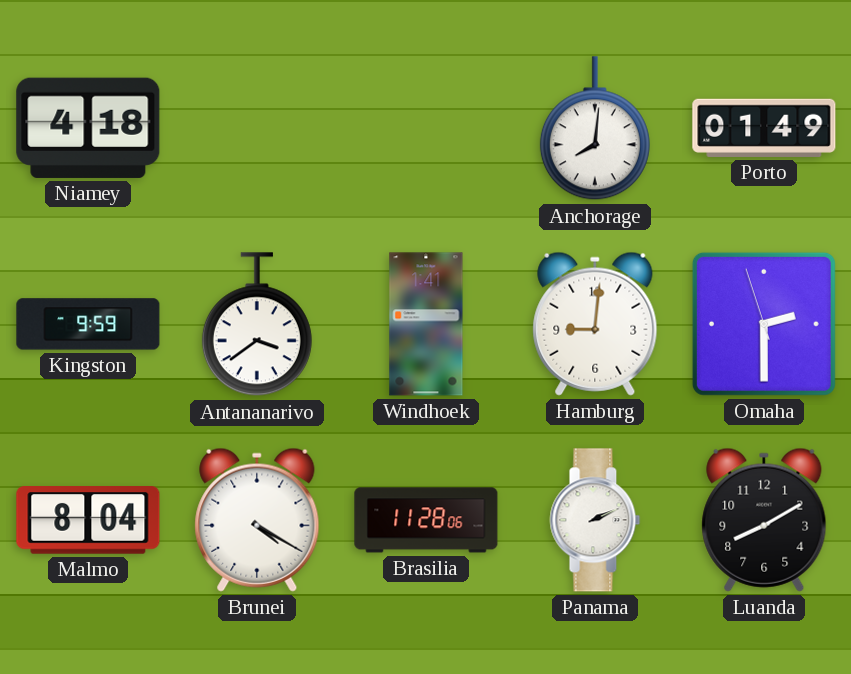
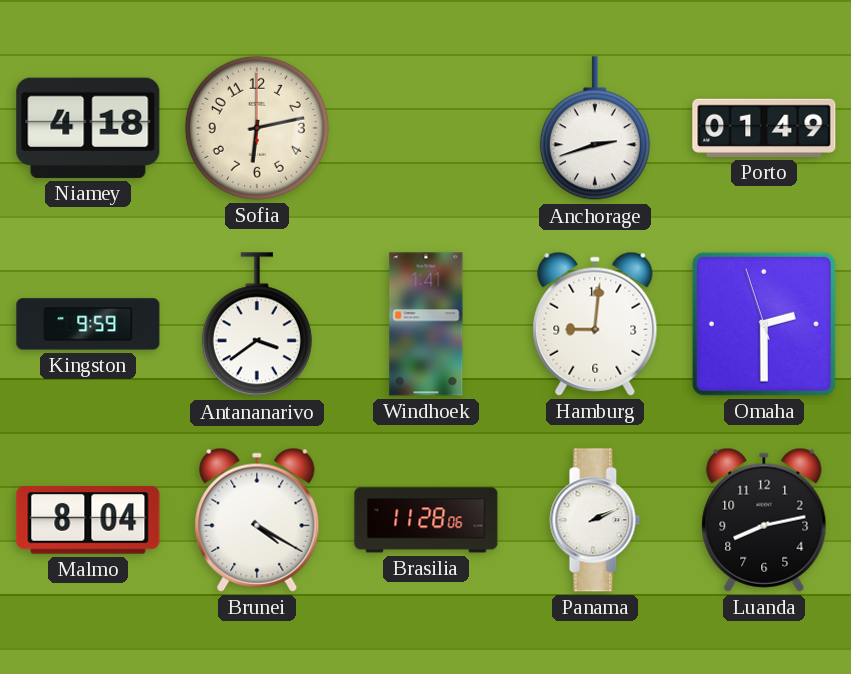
Sofia: none -> 6:13 (257, 128)
Anchorage: 8:01 -> 2:42 (595, 129)
Luanda: 8:10 -> 8:13 (764, 520)
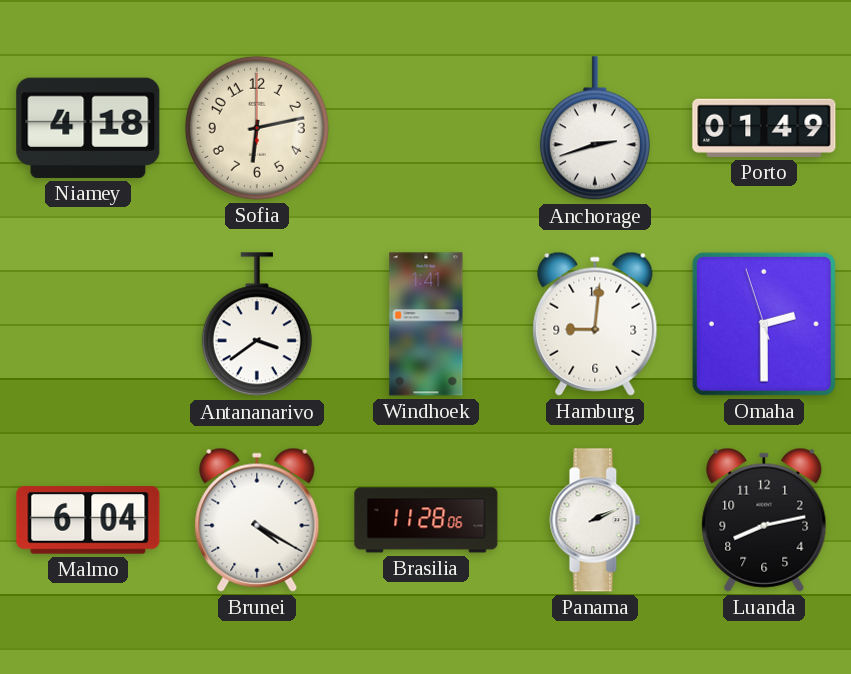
Kingston: 9:59 -> none (88, 324)
Malmo: 8:04 -> 6:04 (88, 520)
